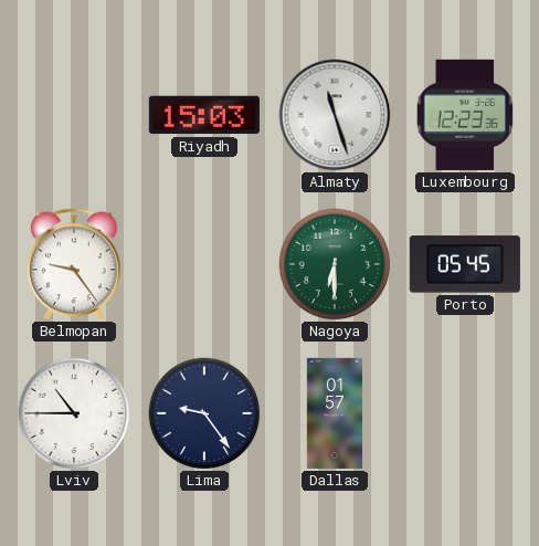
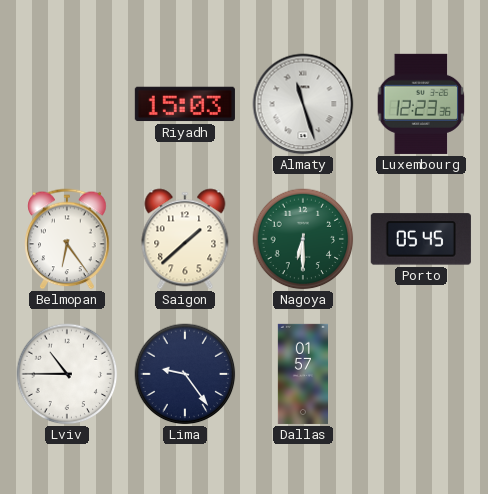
Belmopan: 9:24 -> 6:24 (67, 239)
Saigon: none -> 1:38 (185, 239)
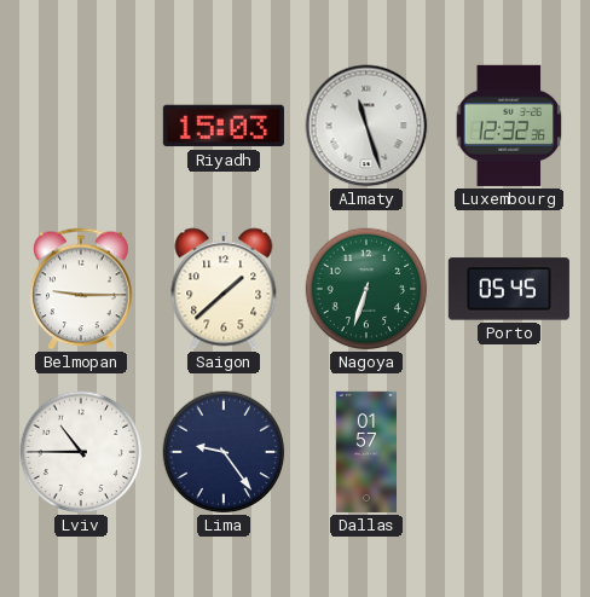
Luxembourg: 12:23 -> 12:32 (509, 126)
Belmopan: 6:24 -> 9:15 (81, 289)
Nagoya: 6:30 -> 6:33 (366, 289)
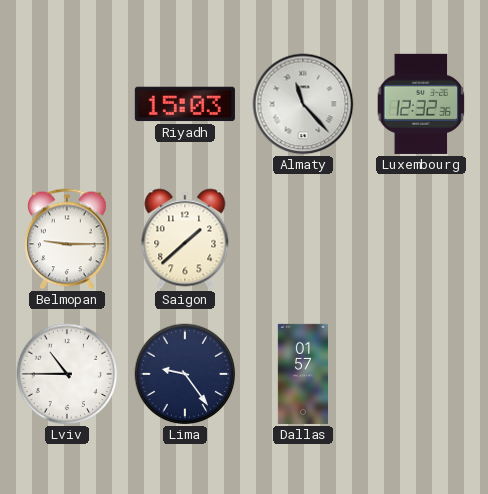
Almaty: 11:27 -> 11:23 (303, 104)
Nagoya: 6:33 -> none (366, 289)
Porto: 05:45 -> none (509, 289)
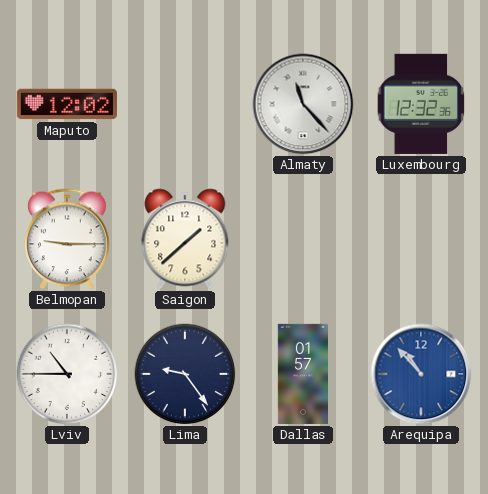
Maputo: none -> 12:02 (67, 104)
Riyadh: 15:03 -> none (185, 104)
Arequipa: none -> 10:53 (421, 374)
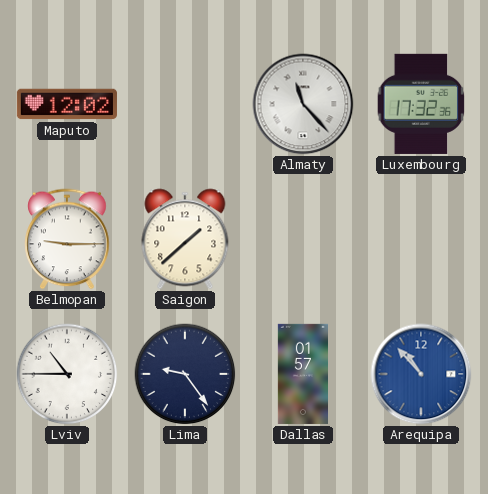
Luxembourg: 12:32 -> 17:32 (421, 104)
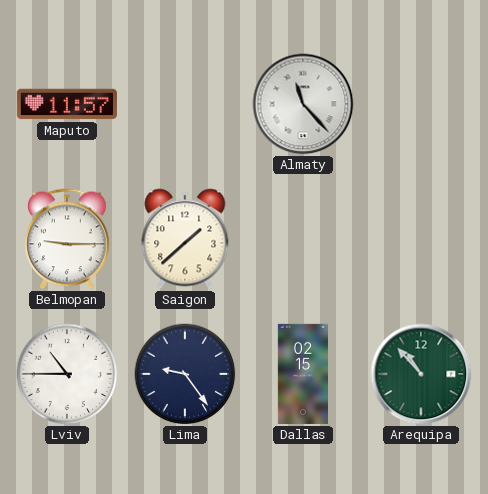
Maputo: 12:02 -> 11:57 (67, 104)
Luxembourg: 17:32 -> none (421, 104)
Dallas: 01:57 -> 02:15 (302, 374)
Arequipa dial: blue -> green (421, 374)
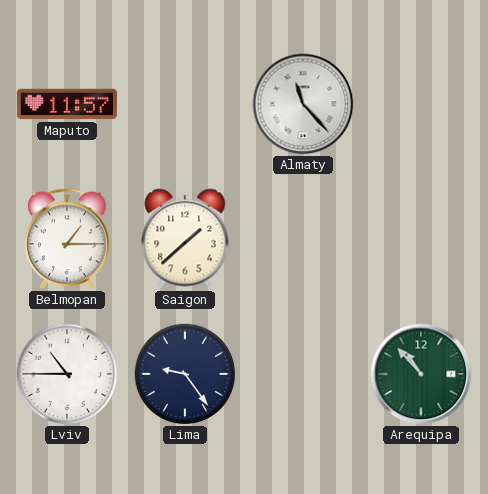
Belmopan: 9:15 -> 1:15 (67, 239)
Dallas: 02:15 -> none (302, 374)
